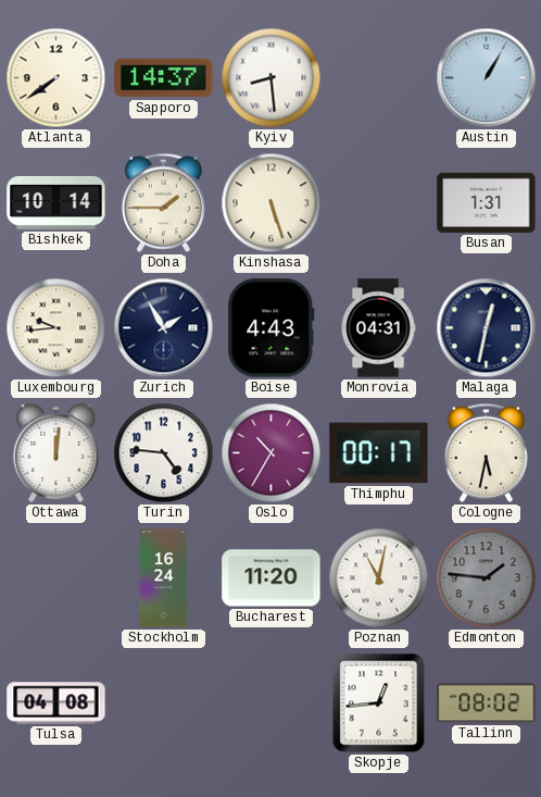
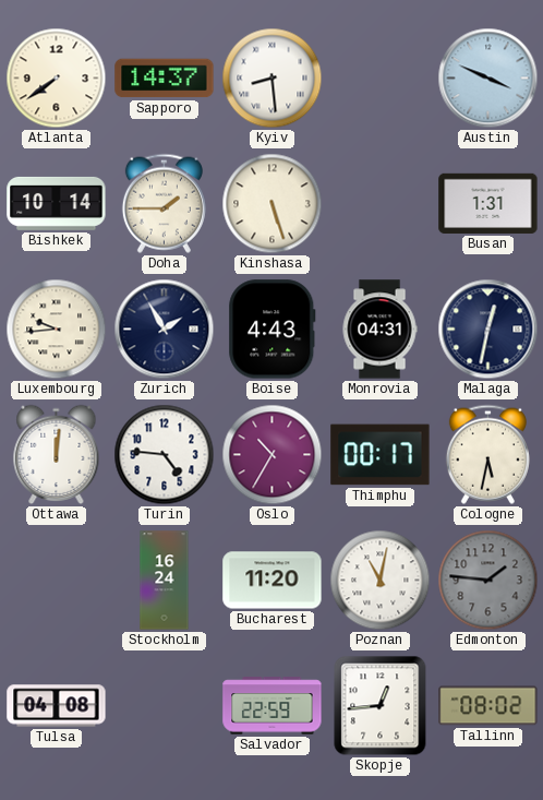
Austin: 1:05 -> 3:49 (488, 79)
Salvador: none -> 22:59 (273, 706)
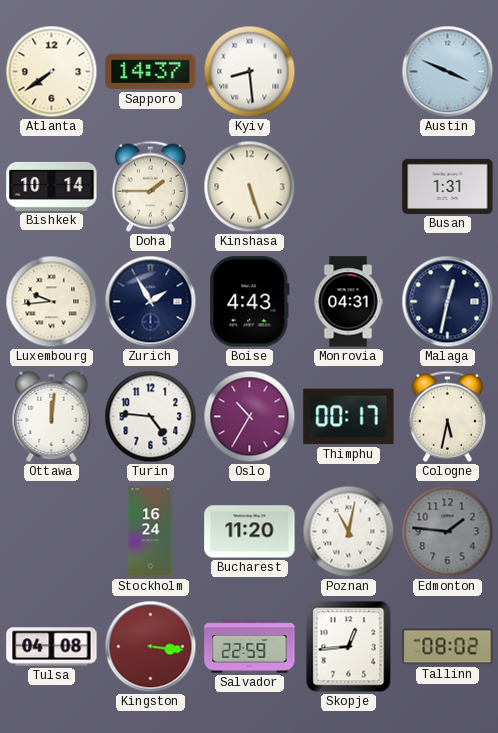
Kingston: none -> 3:16 (151, 647)
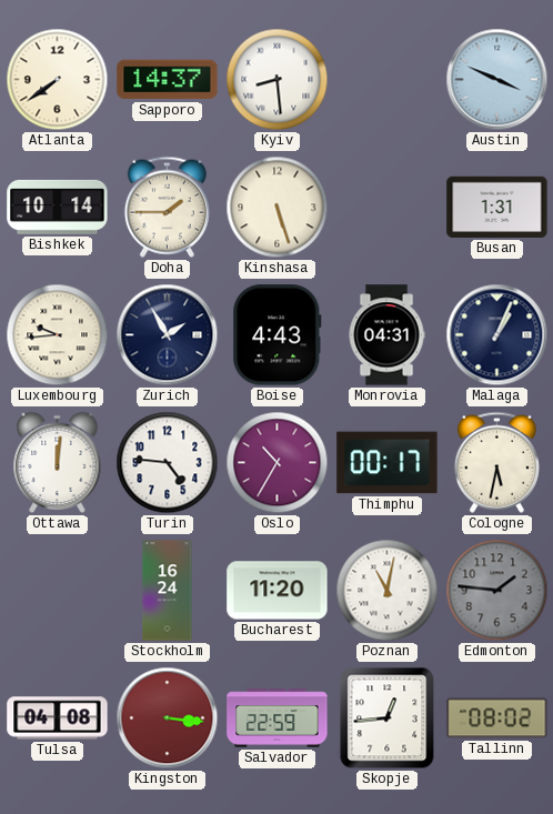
Malaga: 12:32 -> 1:04 (497, 335)
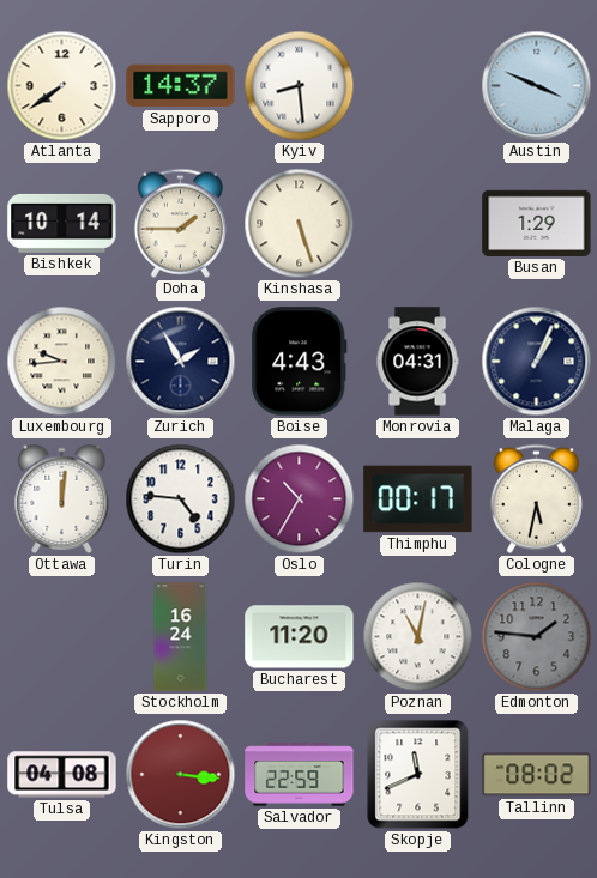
Busan: 1:31 -> 1:29 (537, 223)
Skopje: 12:44 -> 11:41 (418, 775)
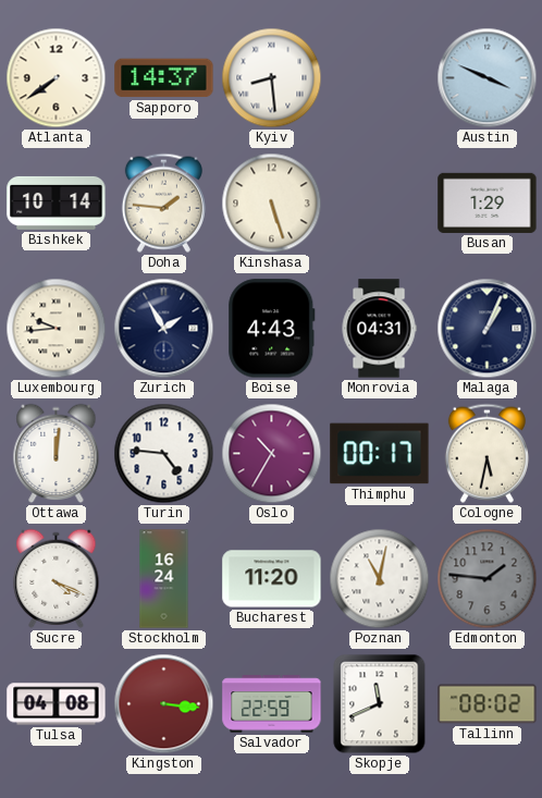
Doha: 1:45 -> 1:46 (163, 202)
Sucre: none -> 4:19 (57, 578)
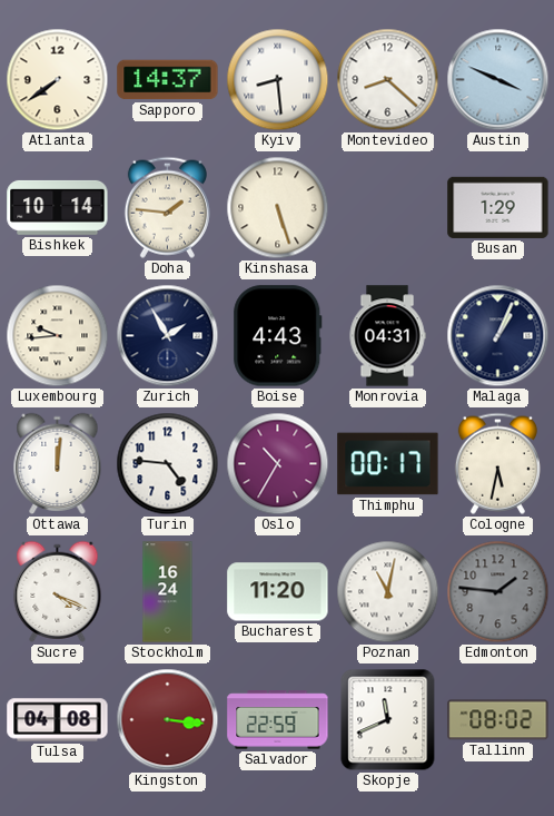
Montevideo: none -> 8:22 (388, 80)
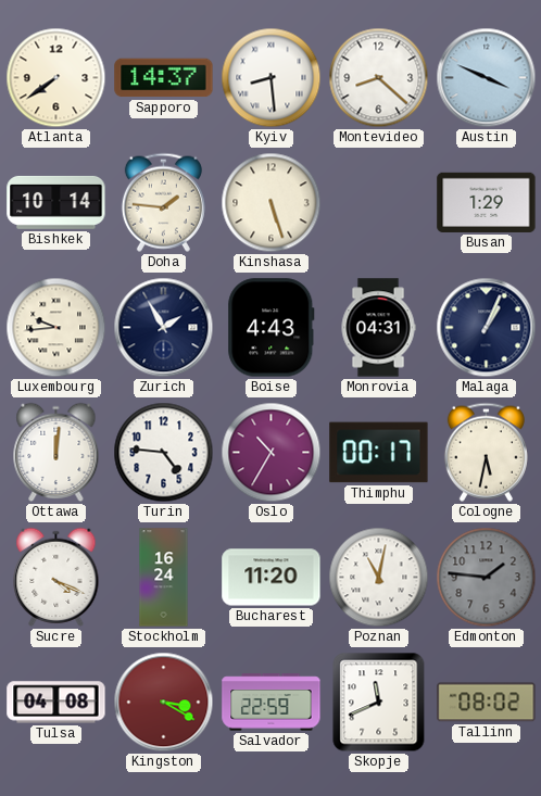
Kingston: 3:16 -> 3:20 (164, 703)
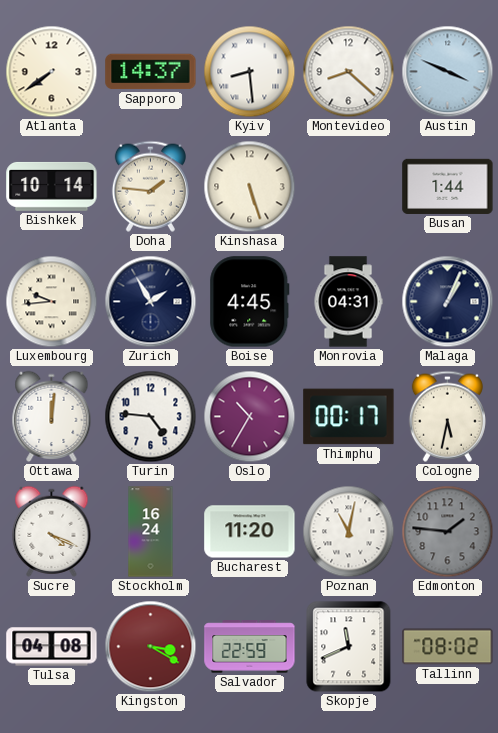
Busan: 1:29 -> 1:44 (448, 186)
Boise: 4:43 -> 4:45 (250, 302)
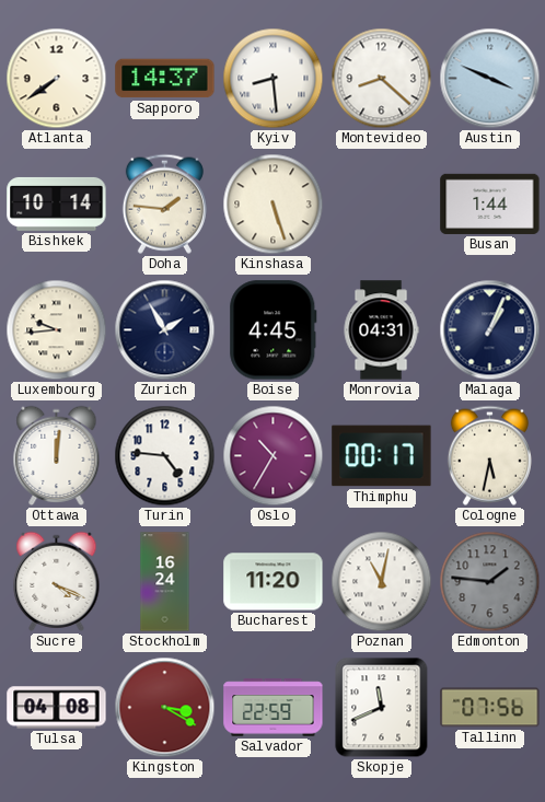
Tallinn: 08:02 -> 07:56 (490, 708)
